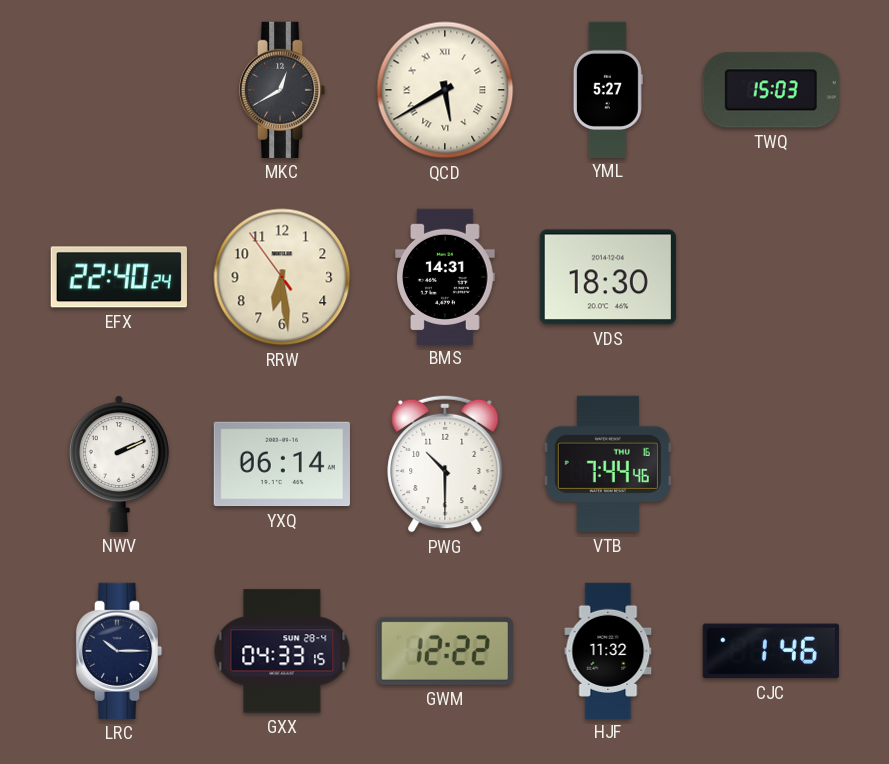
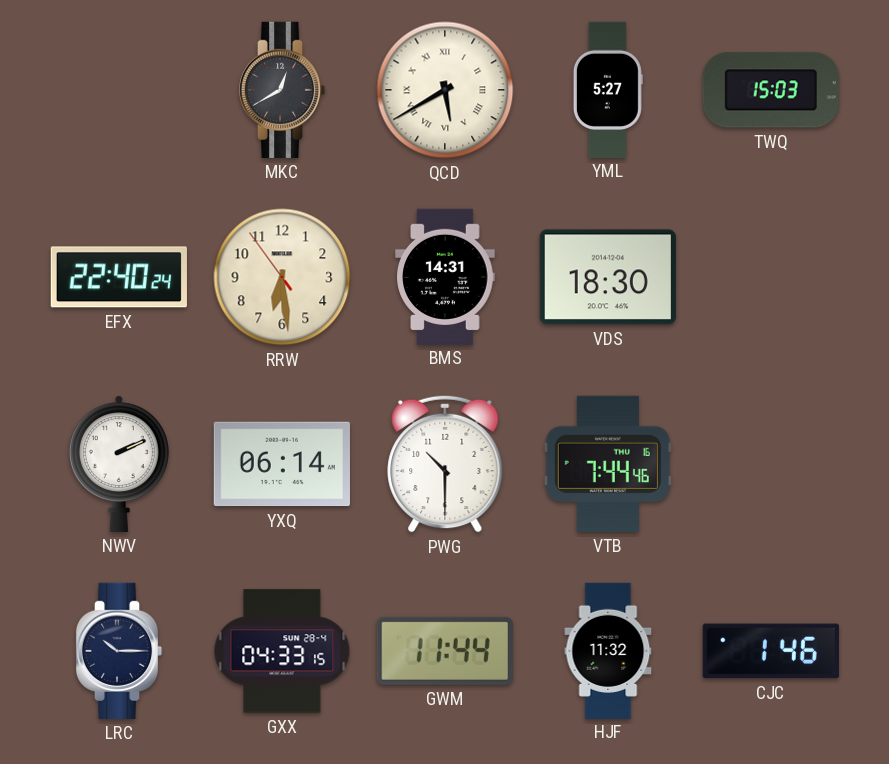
GWM: 12:22 -> 11:44 (445, 651)
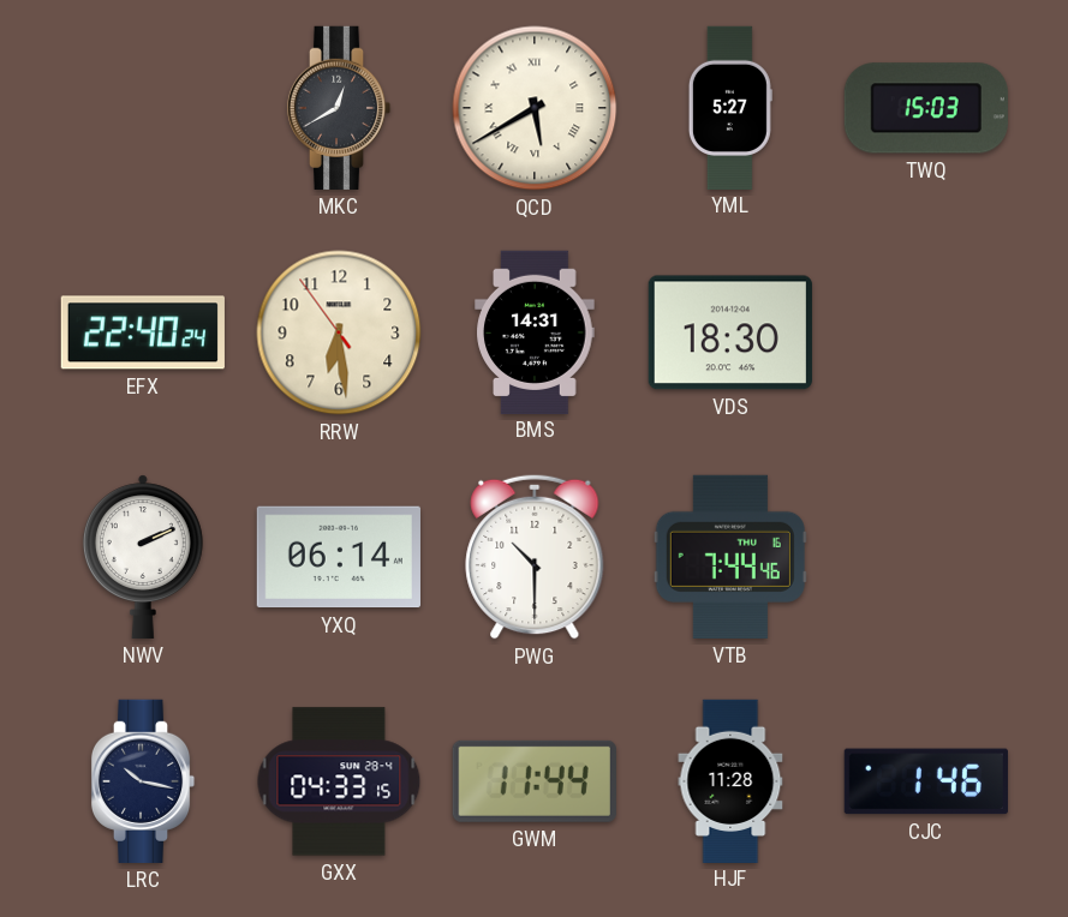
LRC: 10:15 -> 10:17 (143, 781)
HJF: 11:32 -> 11:28 (730, 780)
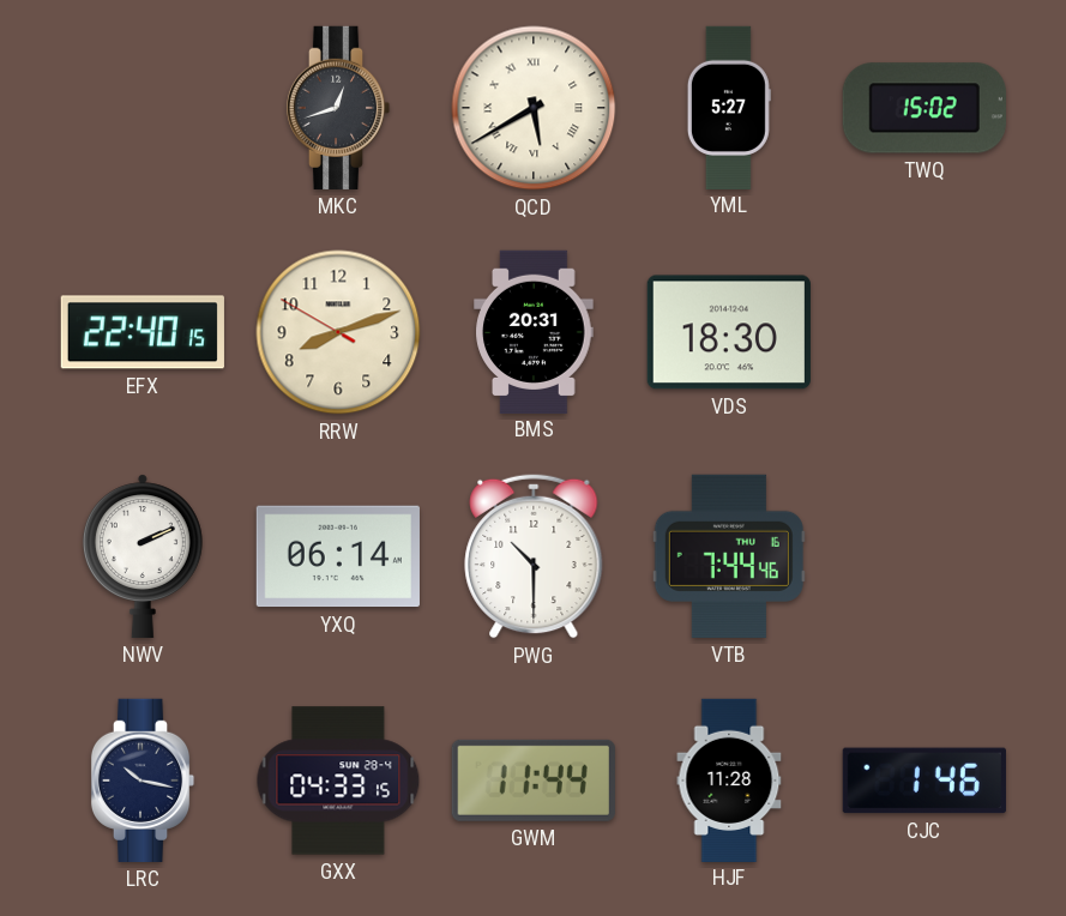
MKC: 12:40 -> 12:42 (338, 108)
TWQ: 15:03 -> 15:02 (925, 108)
EFX: 22:40:24 -> 22:40:15 (143, 332)
RRW: 6:28 -> 8:11 (338, 332)
BMS: 14:31 -> 20:31 (534, 331)
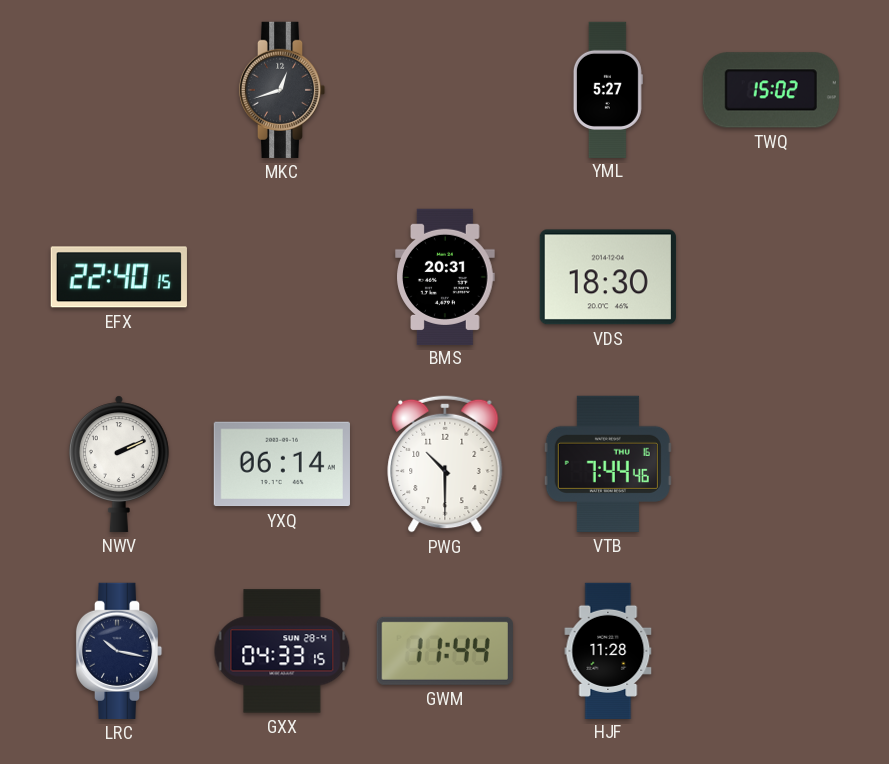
QCD: 5:40 -> none (534, 108)
RRW: 8:11 -> none (338, 332)
CJC: 1:46 -> none (925, 781)
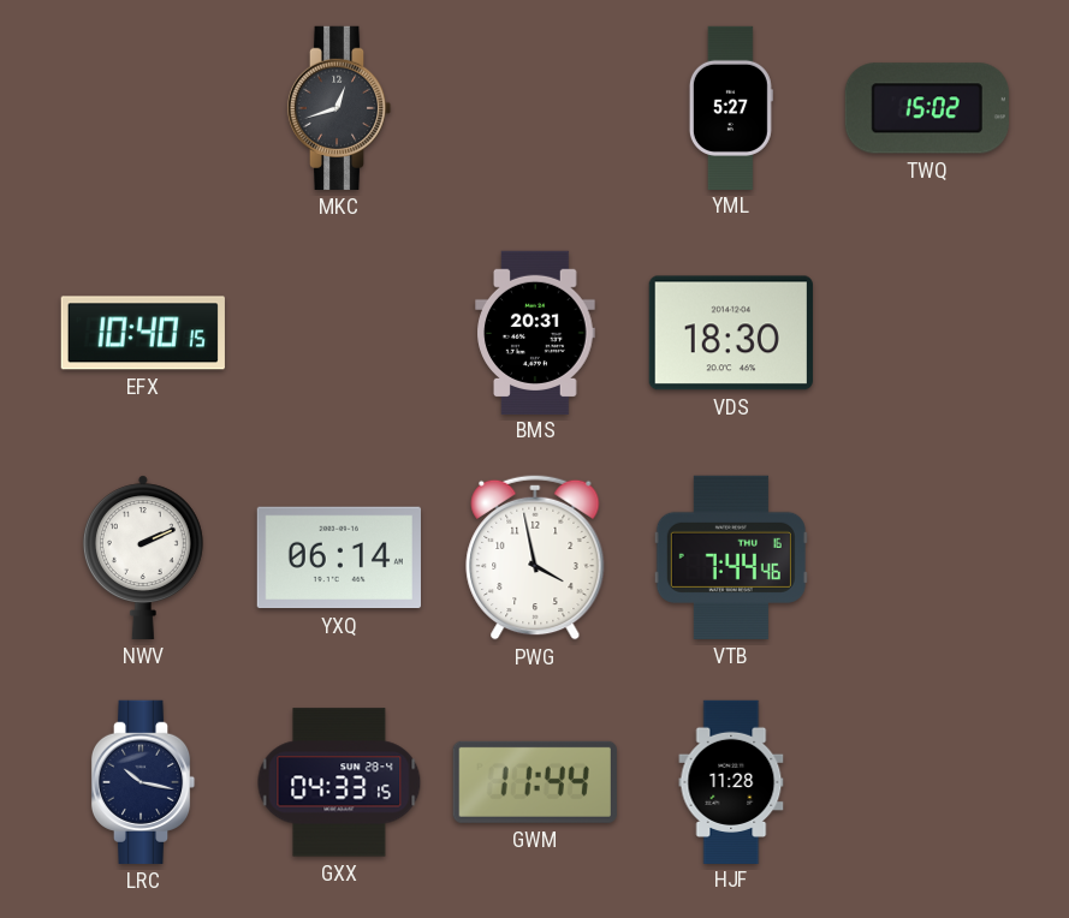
EFX: 22:40 -> 10:40 (143, 333)
PWG: 10:30 -> 3:58 (535, 558)
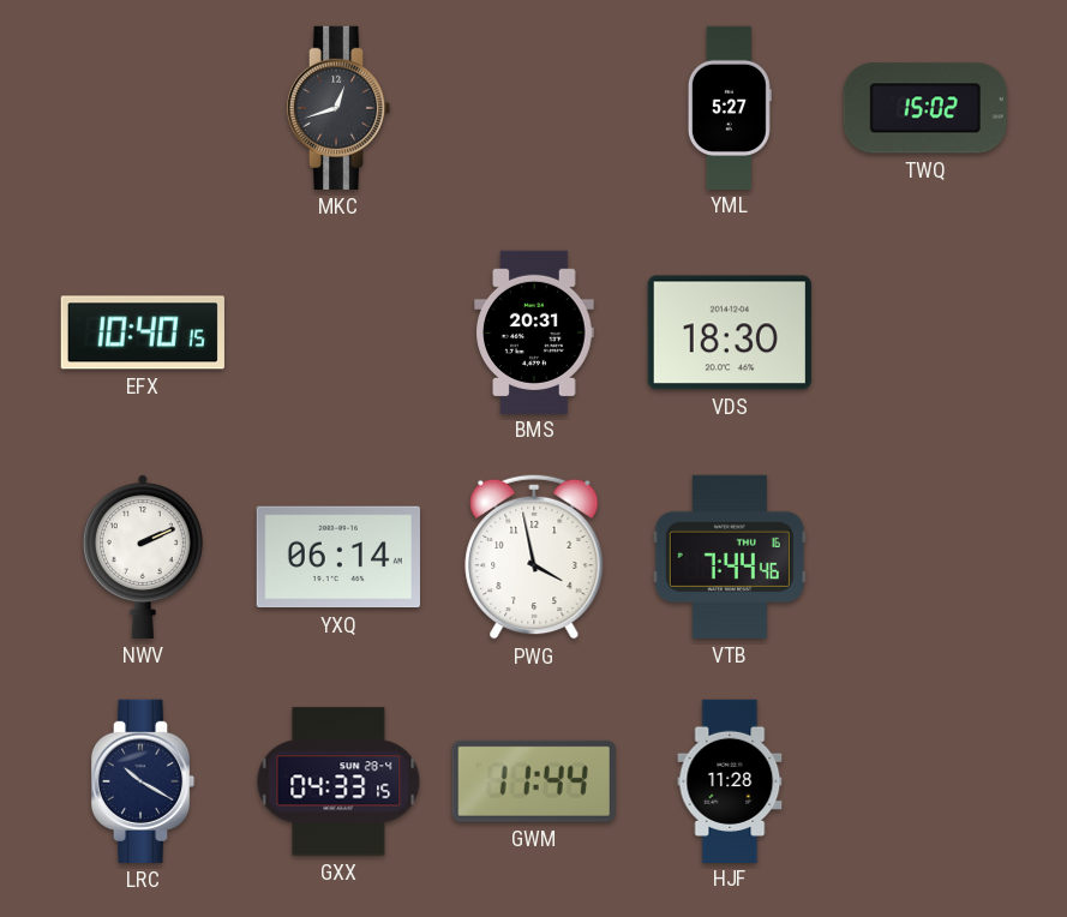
LRC: 10:17 -> 10:20 (143, 781)
